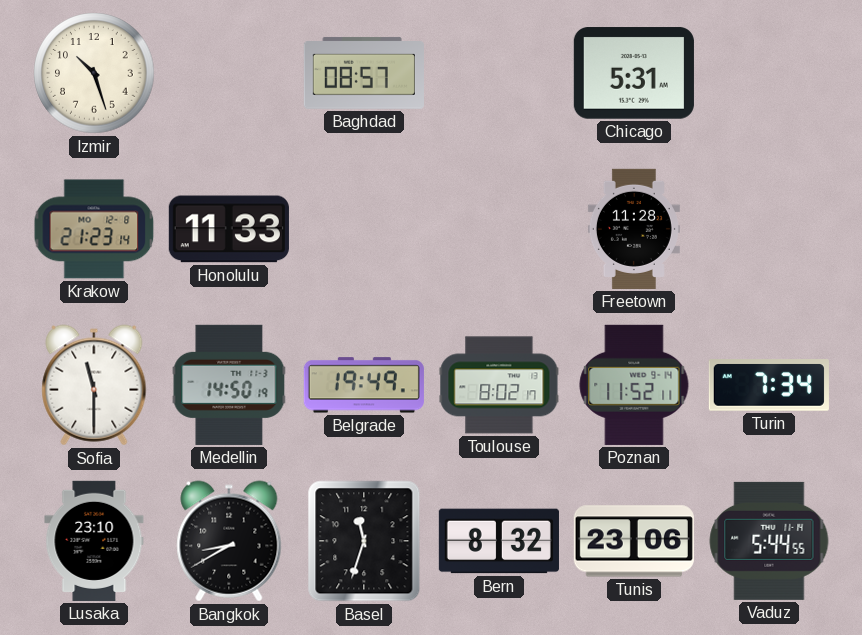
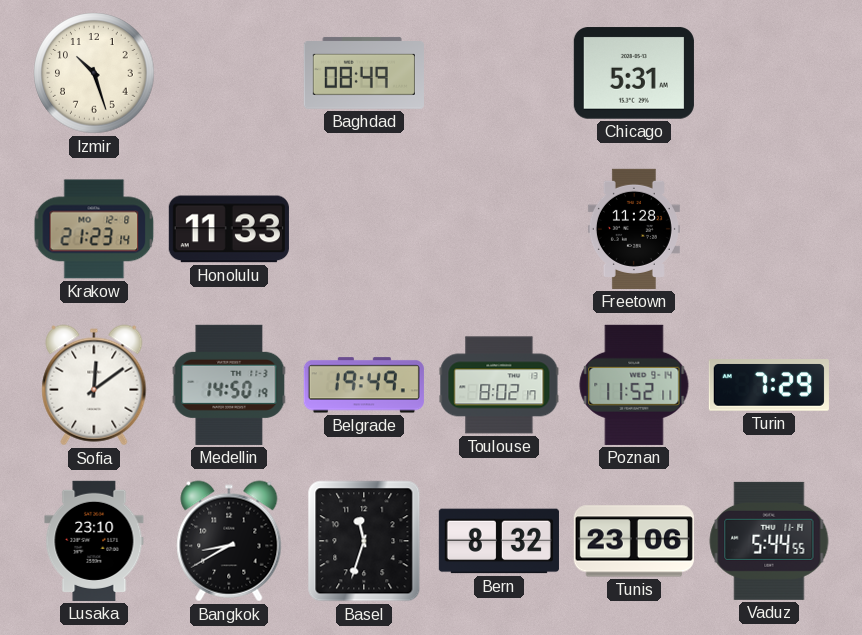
Baghdad: 08:57 -> 08:49 (364, 73)
Sofia: 11:30 -> 12:09 (94, 385)
Turin: 7:34 -> 7:29 (769, 385)
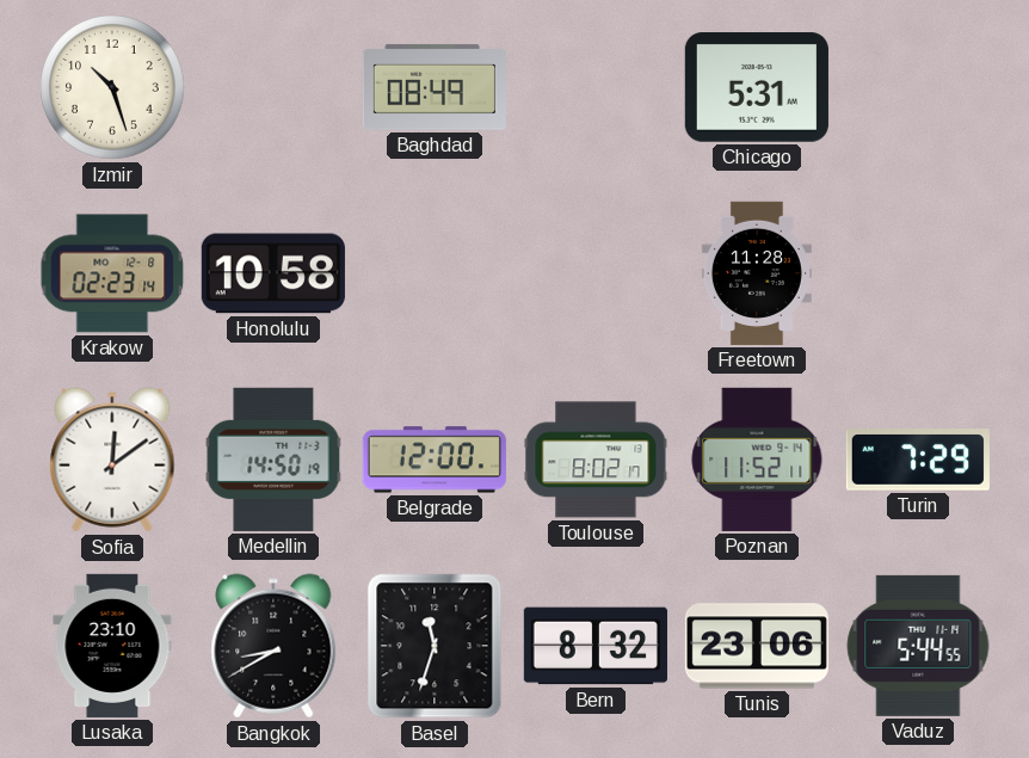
Krakow: 21:23 -> 02:23 (112, 273)
Honolulu: 11:33 -> 10:58 (273, 273)
Belgrade: 19:49 -> 12:00 (435, 460)
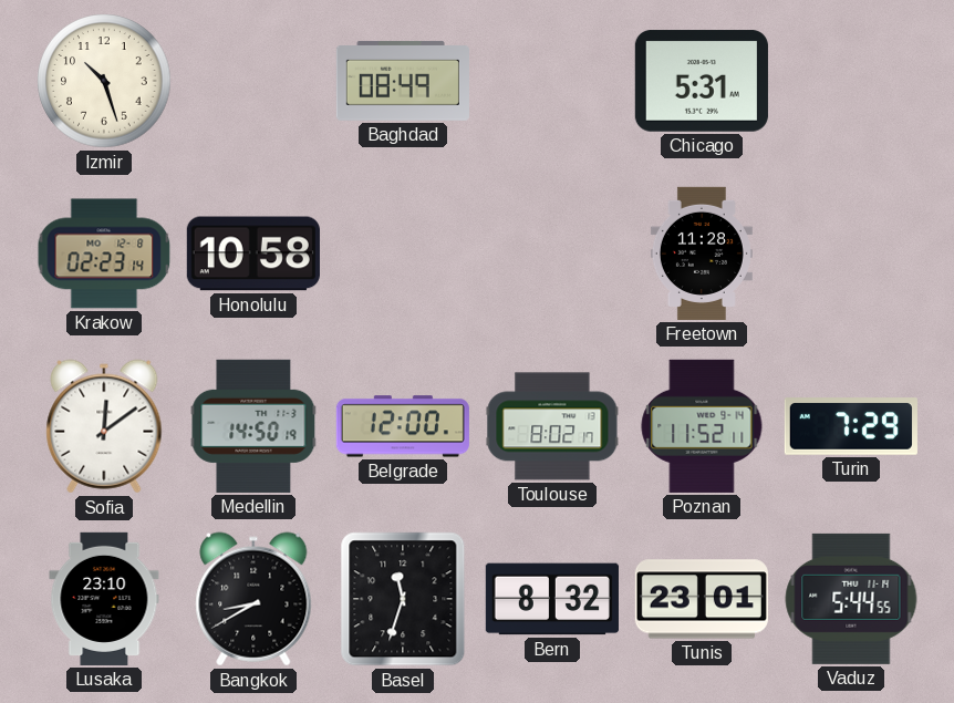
Tunis: 23:06 -> 23:01 (702, 599)
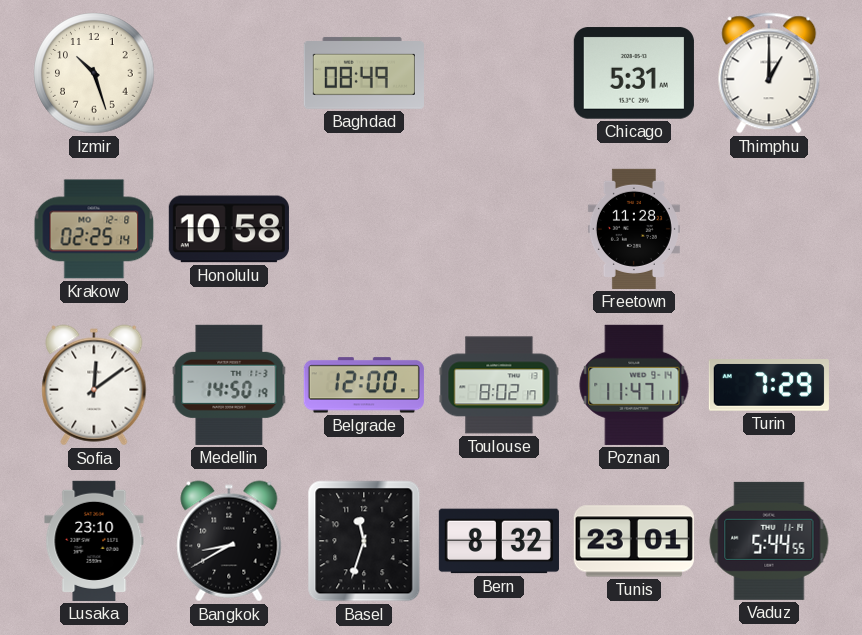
Thimphu: none -> 1:00 (769, 73)
Krakow: 02:23 -> 02:25 (94, 229)
Poznan: 11:52 -> 11:47 (634, 385)
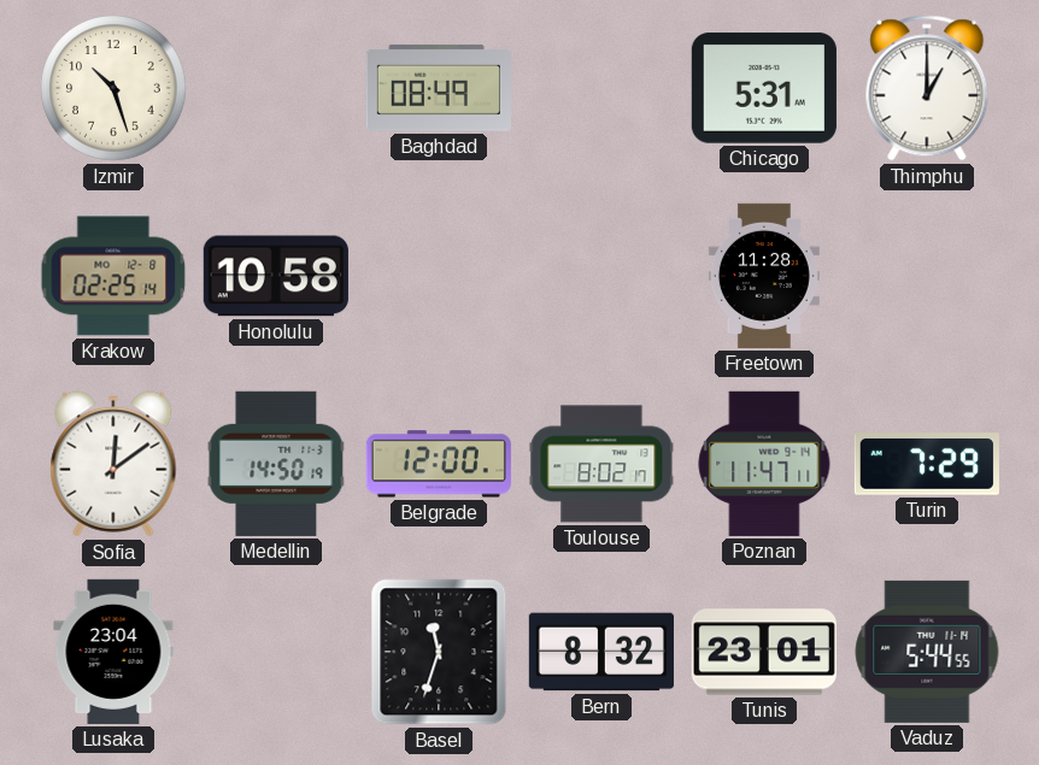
Lusaka: 23:10 -> 23:04 (113, 652)
Bangkok: 8:40 -> none (229, 541)
